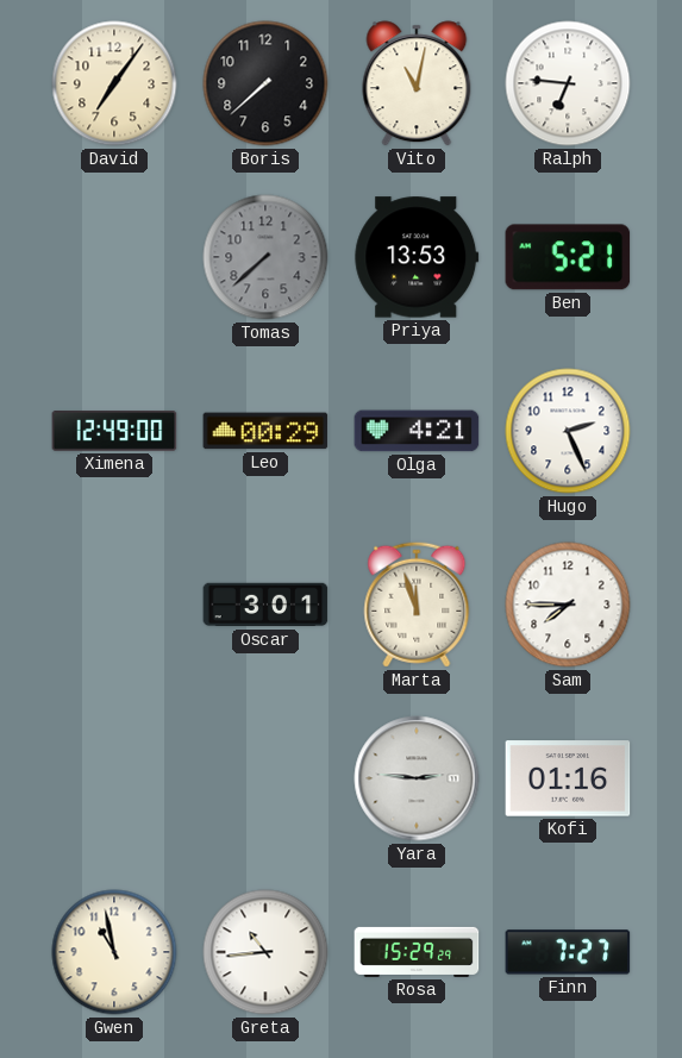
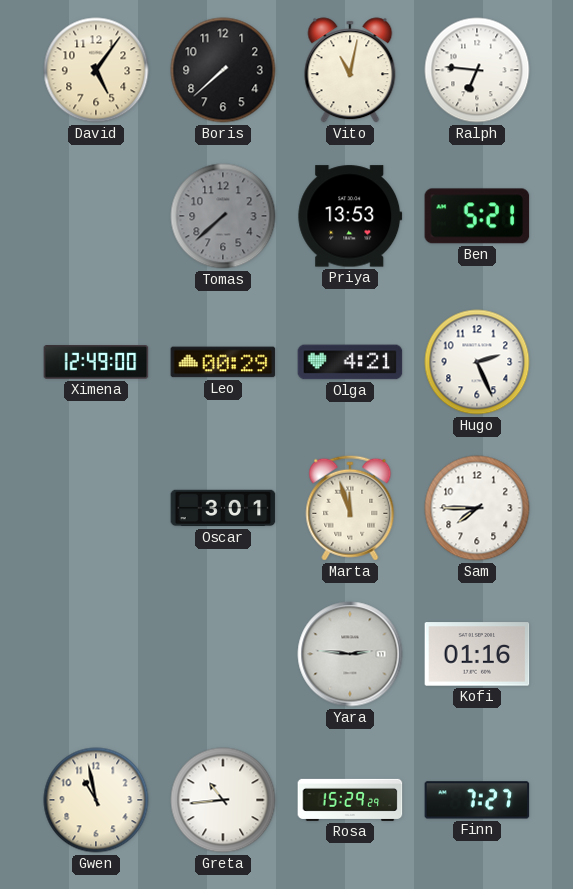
David: 7:06 -> 5:06 (96, 70)
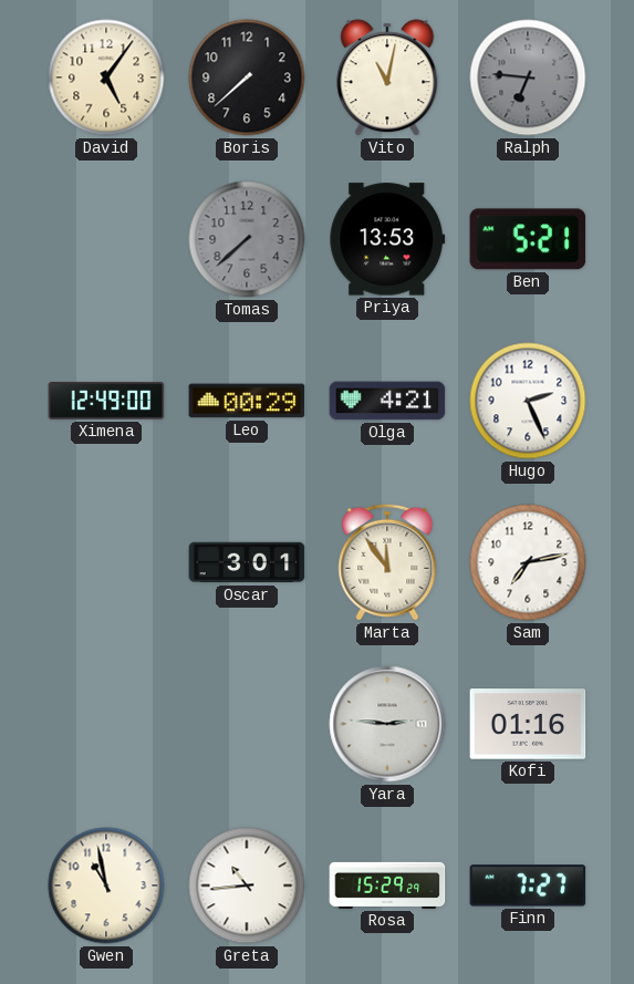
Ralph dial: white -> grey (528, 77)
Marta: 11:57 -> 11:54 (387, 562)
Sam: 7:45 -> 7:13 (528, 562)
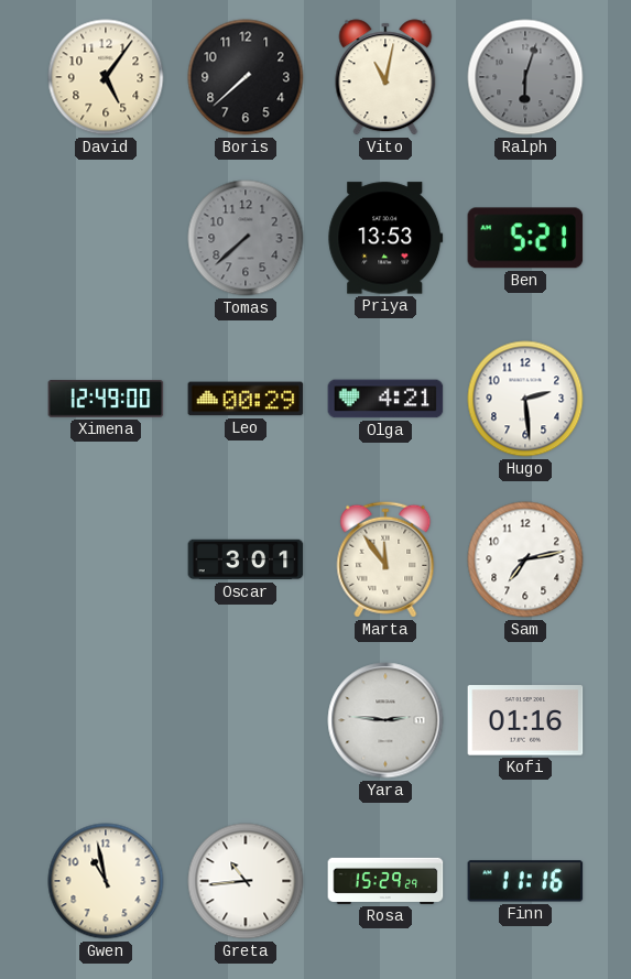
Ralph: 6:46 -> 6:03 (525, 77)
Hugo: 2:26 -> 2:29 (525, 399)
Finn: 7:27 -> 11:16 (525, 881)
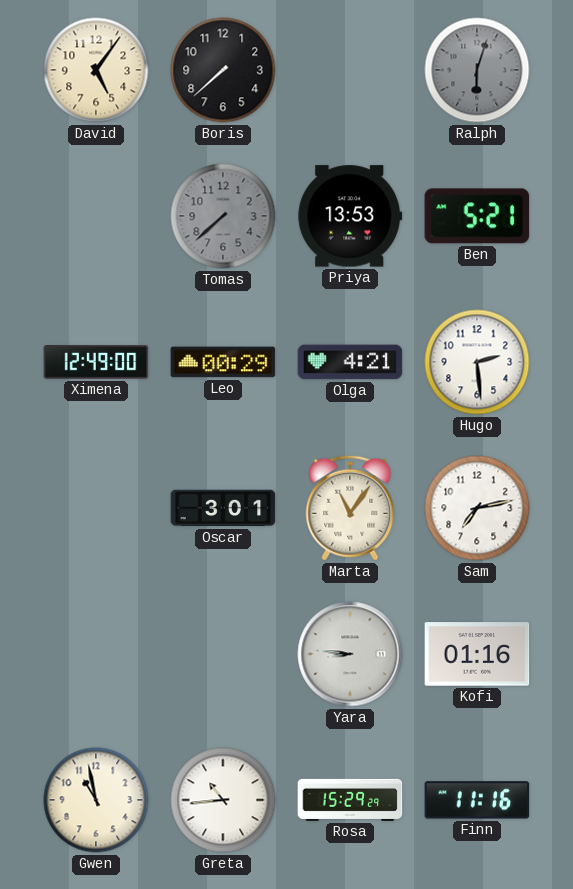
Vito: 11:02 -> none (385, 77)
Marta: 11:54 -> 11:06 (350, 508)
Yara: 2:46 -> 8:46 (350, 654)
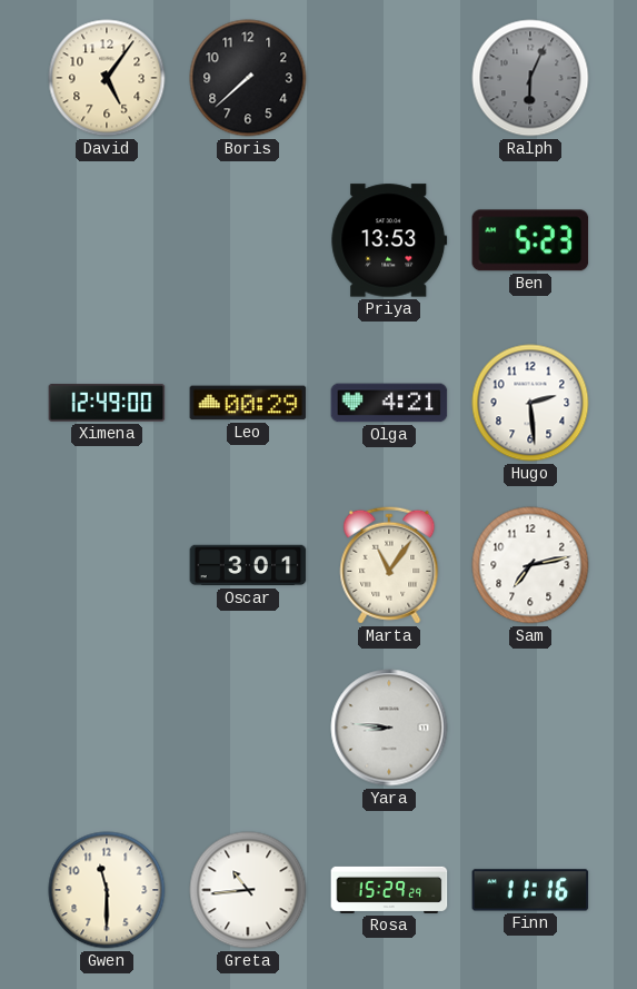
Ralph: 6:03 -> 6:04 (530, 78)
Tomas: 7:38 -> none (223, 216)
Ben: 5:21 -> 5:23 (530, 240)
Kofi: 01:16 -> none (477, 654)
Gwen: 10:58 -> 11:30 (107, 890)
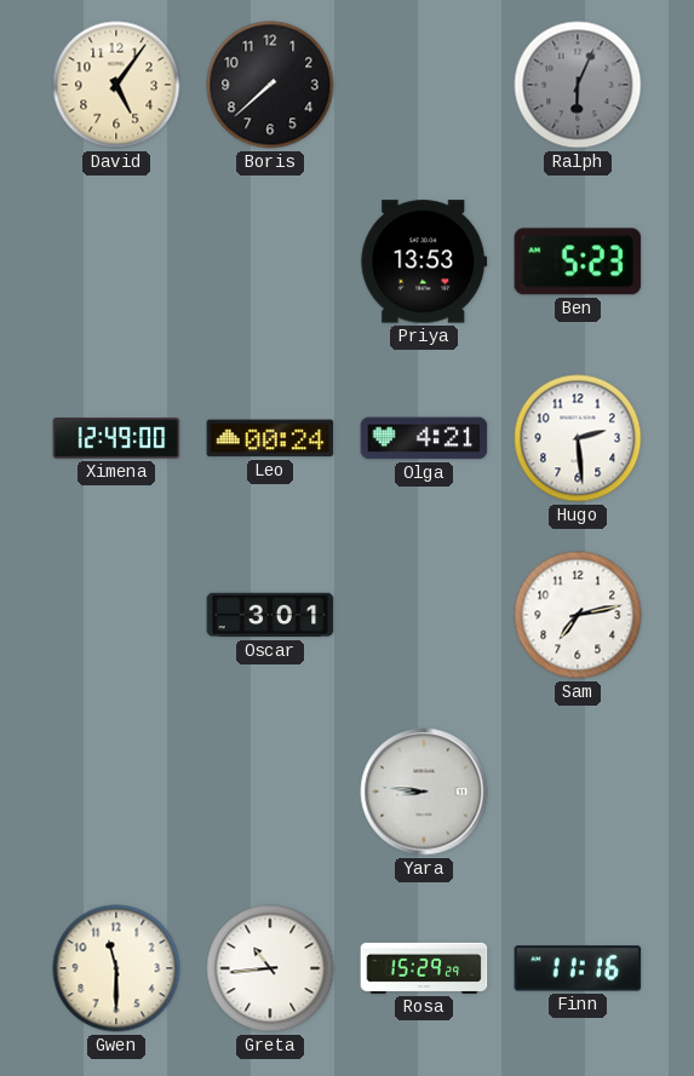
Leo: 00:29 -> 00:24 (270, 438)
Marta: 11:06 -> none (389, 565)
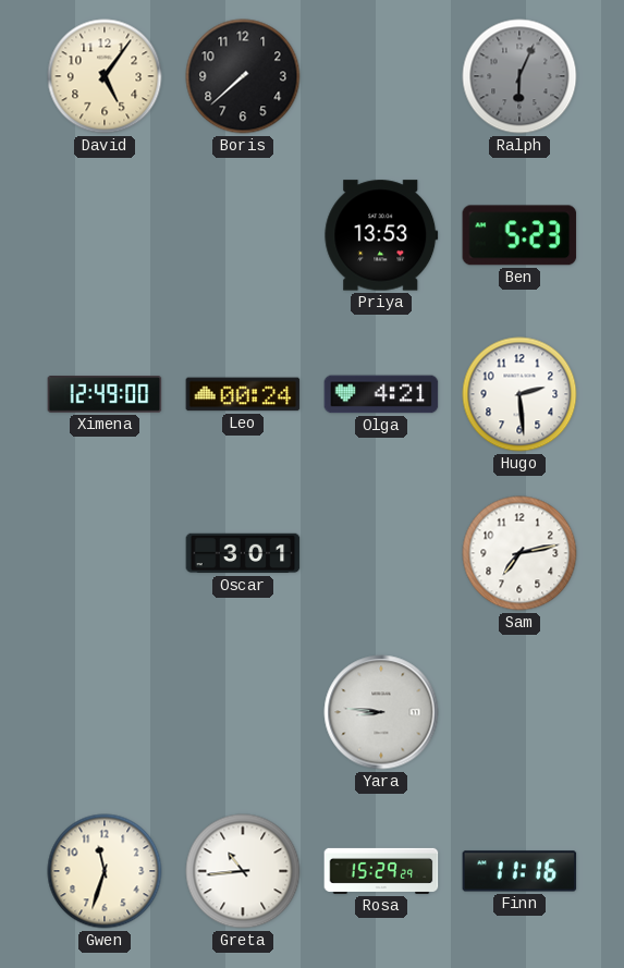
Gwen: 11:30 -> 11:33 (105, 871)
